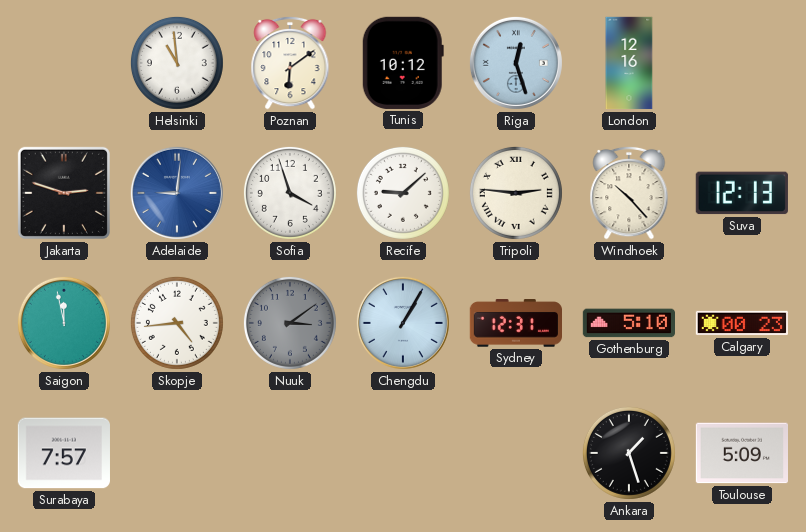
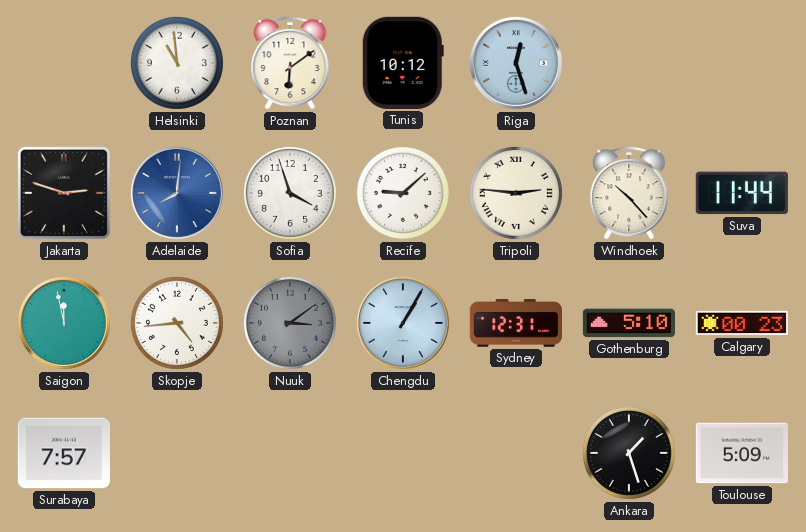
London: 12:16 -> none (629, 63)
Adelaide: 9:01 -> 8:01 (177, 193)
Suva: 12:13 -> 11:44 (742, 193)
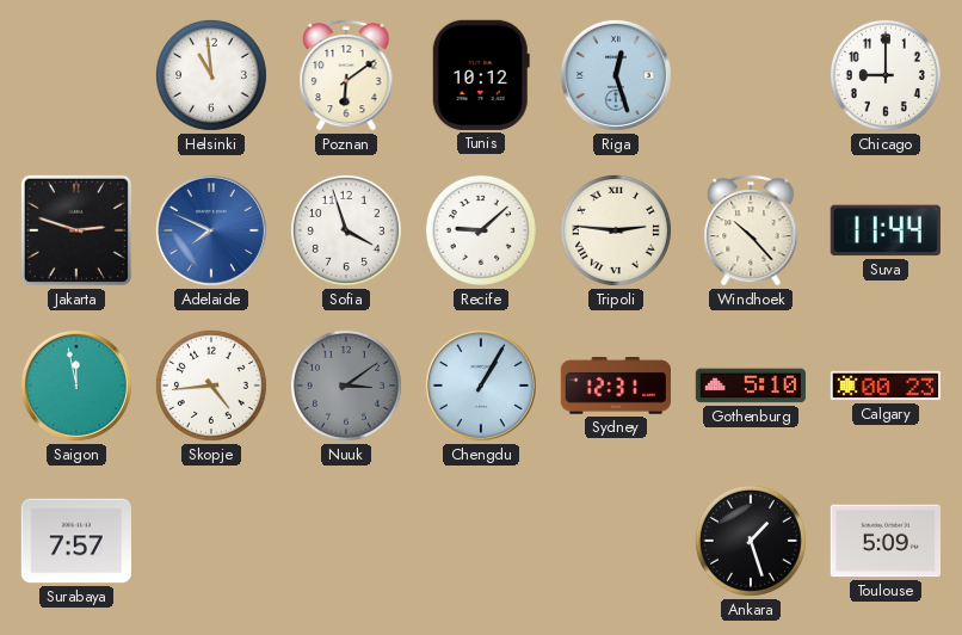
Chicago: none -> 9:00 (886, 75)
Adelaide: 8:01 -> 7:49 (211, 230)
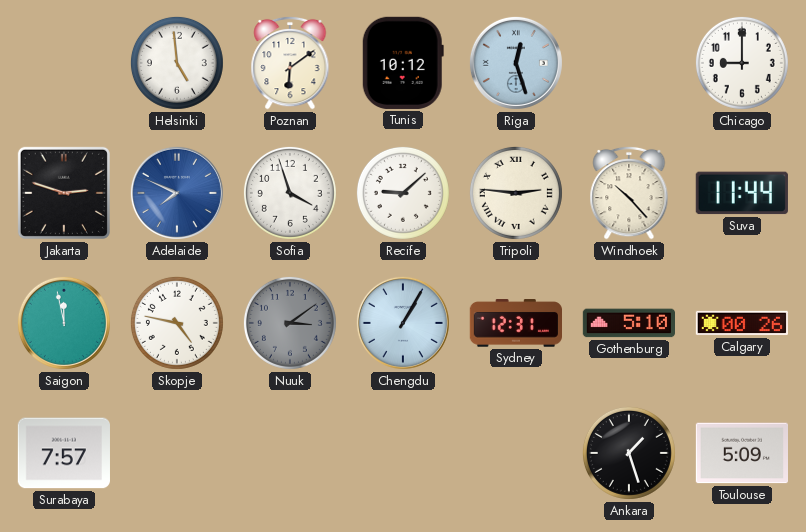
Helsinki: 10:59 -> 4:59 (177, 63)
Skopje: 4:44 -> 4:47 (177, 323)
Calgary: 00:23 -> 00:26 (741, 323)
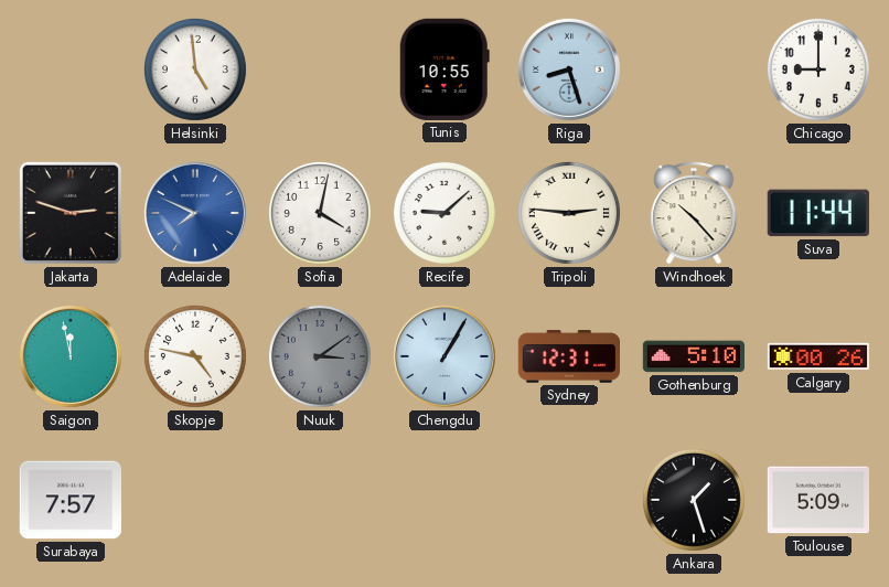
Poznan: 6:09 -> none (290, 63)
Tunis: 10:12 -> 10:55 (444, 70)
Riga: 12:27 -> 8:27 (569, 70)
Sofia: 3:57 -> 4:02 (320, 213)
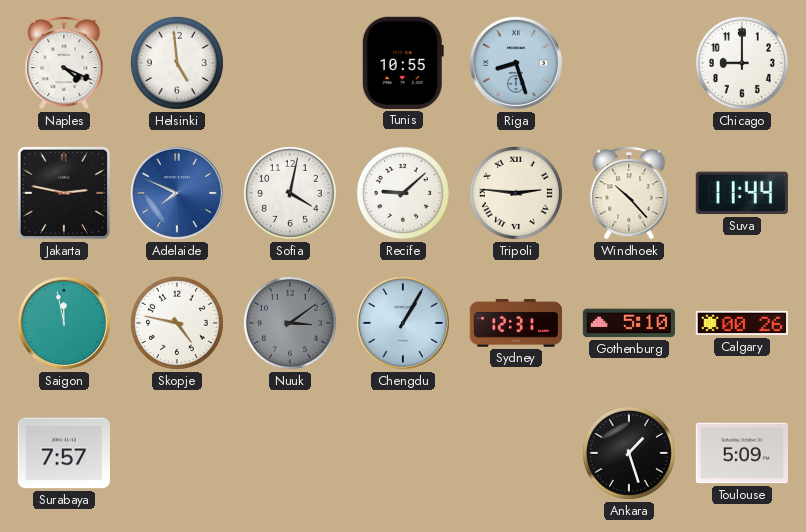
Naples: none -> 4:19 (64, 63)
Jakarta: 2:48 -> 2:47 (64, 193)
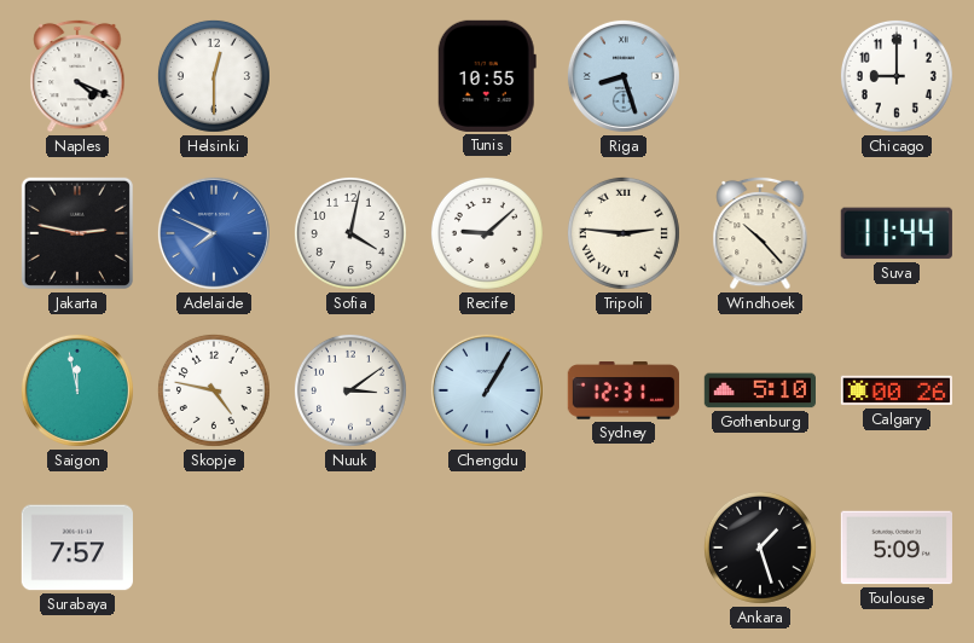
Helsinki: 4:59 -> 12:30 (214, 76)
Nuuk dial: grey -> white (350, 390)
